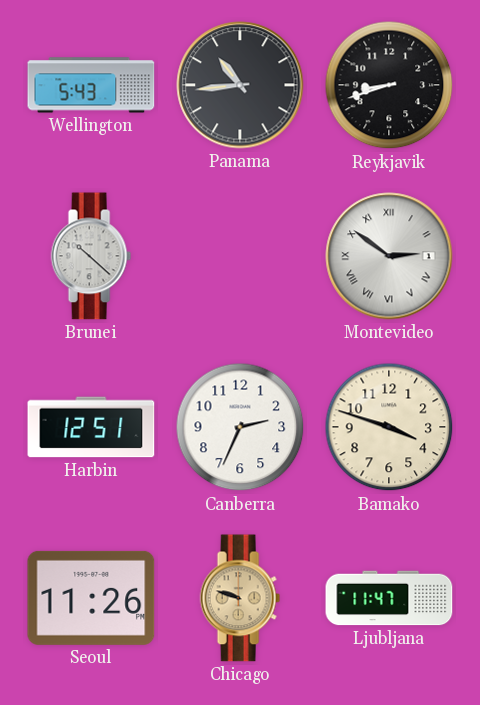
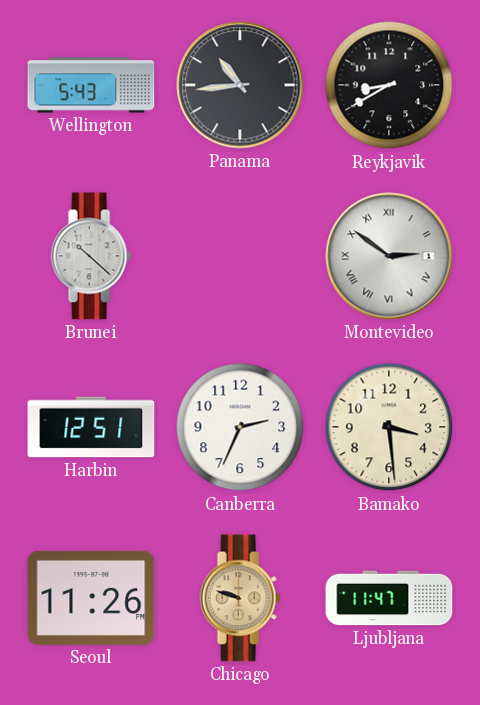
Reykjavik: 8:42 -> 8:40 (389, 85)
Bamako: 3:48 -> 3:29 (389, 427)
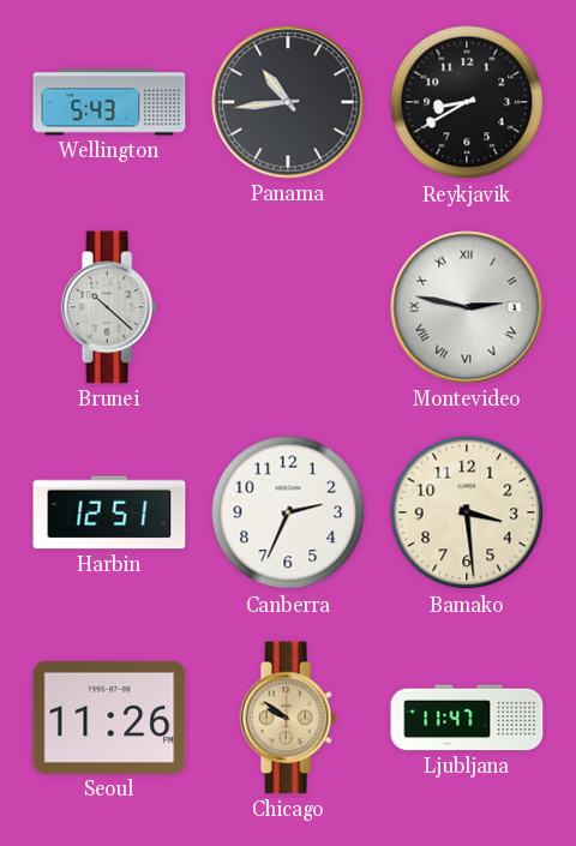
Montevideo: 2:51 -> 2:47 (467, 307)
Chicago: 9:48 -> 9:51 (288, 718)
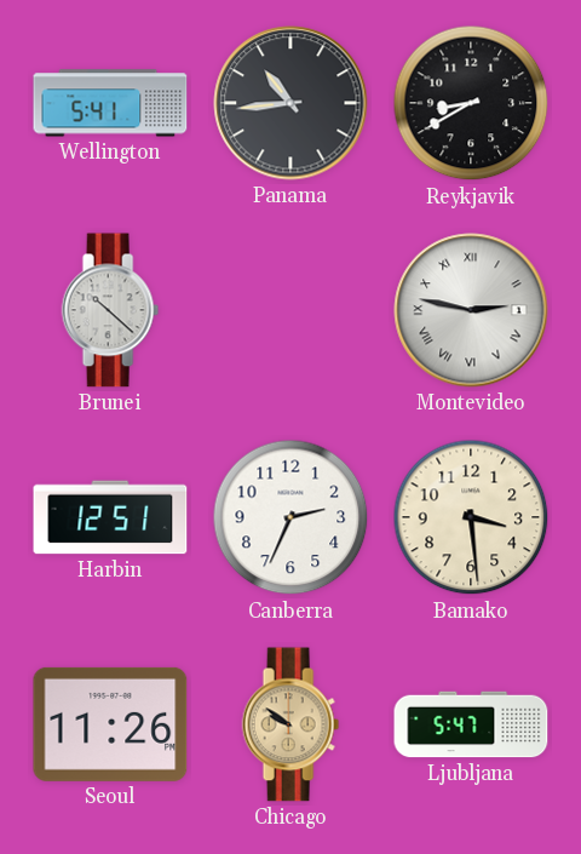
Wellington: 5:43 -> 5:41 (110, 103)
Ljubljana: 11:47 -> 5:47 (471, 724)
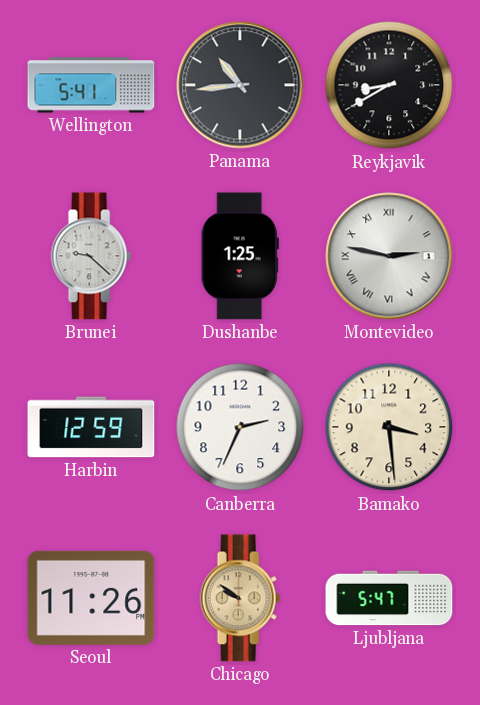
Brunei: 10:22 -> 9:22 (91, 256)
Dushanbe: none -> 1:25 (240, 256)
Harbin: 12:51 -> 12:59 (91, 427)
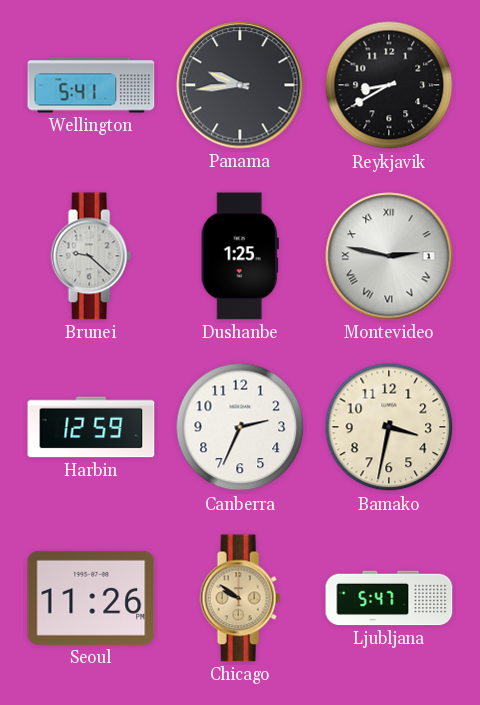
Panama: 10:44 -> 9:44 (240, 85)
Bamako: 3:29 -> 3:32 (389, 427)
